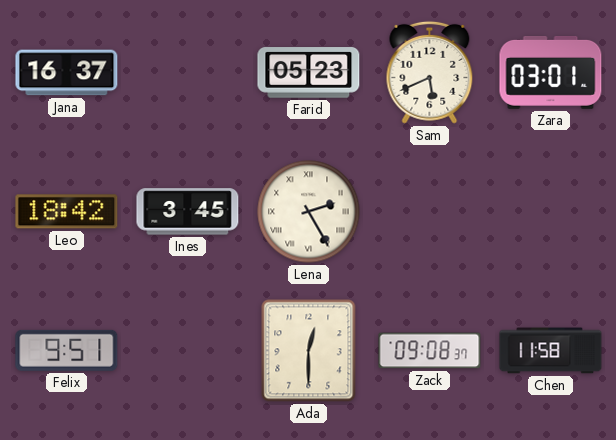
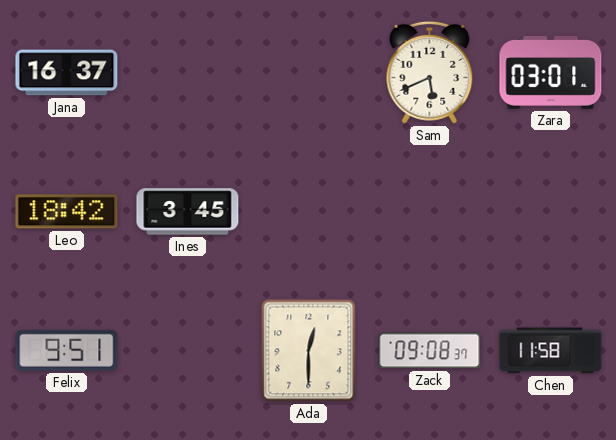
Farid: 05:23 -> none (309, 73)
Lena: 2:25 -> none (309, 212)
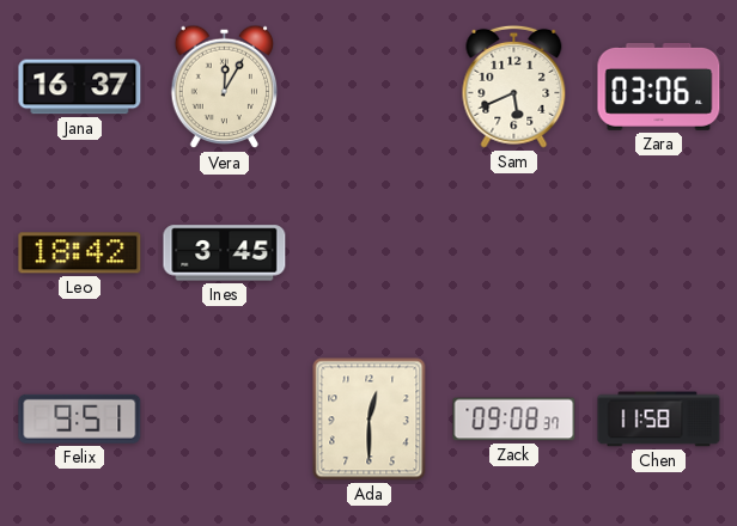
Vera: none -> 12:05 (225, 87)
Zara: 03:01 -> 03:06 (659, 86)
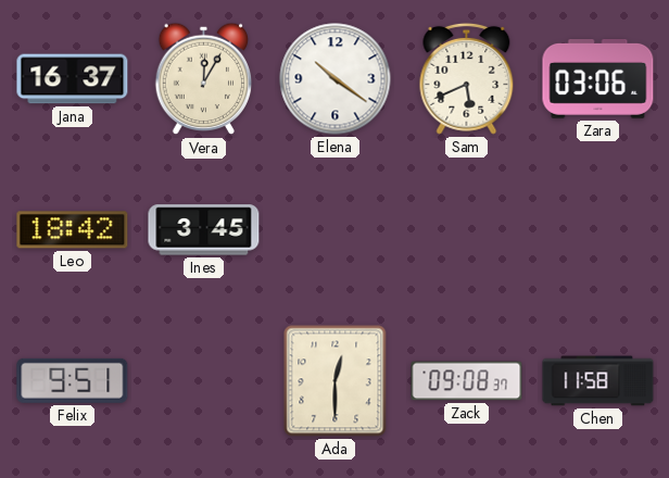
Elena: none -> 10:21 (336, 79)
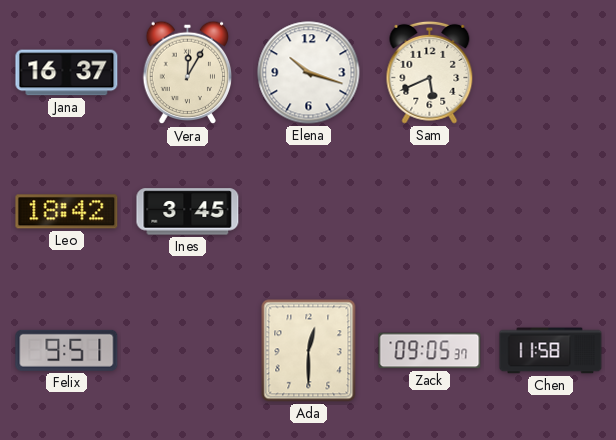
Elena: 10:21 -> 10:18 (309, 73)
Zara: 03:06 -> none (598, 78)
Zack: 09:08 -> 09:05 (430, 351)
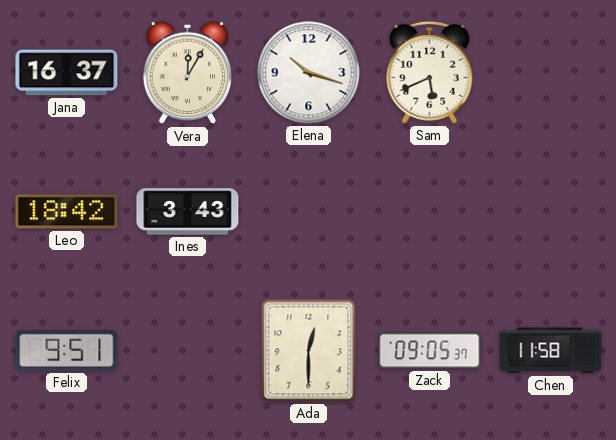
Ines: 3:45 -> 3:43 (188, 212)
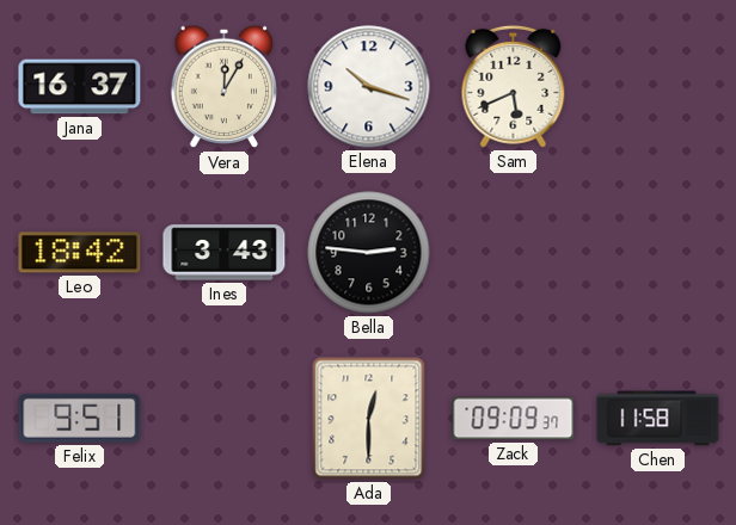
Bella: none -> 2:46 (369, 253)
Zack: 09:05 -> 09:09 (514, 419)
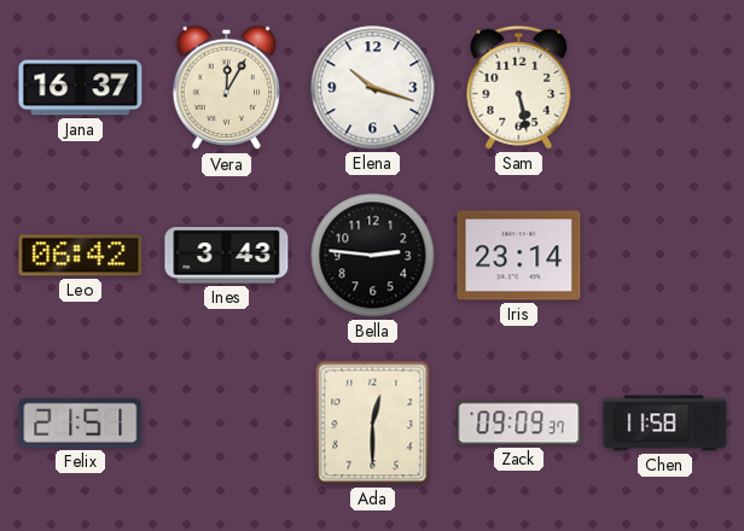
Sam: 5:41 -> 5:28 (519, 87)
Leo: 18:42 -> 06:42 (81, 256)
Iris: none -> 23:14 (519, 256)
Felix: 9:51 -> 21:51 (81, 422)
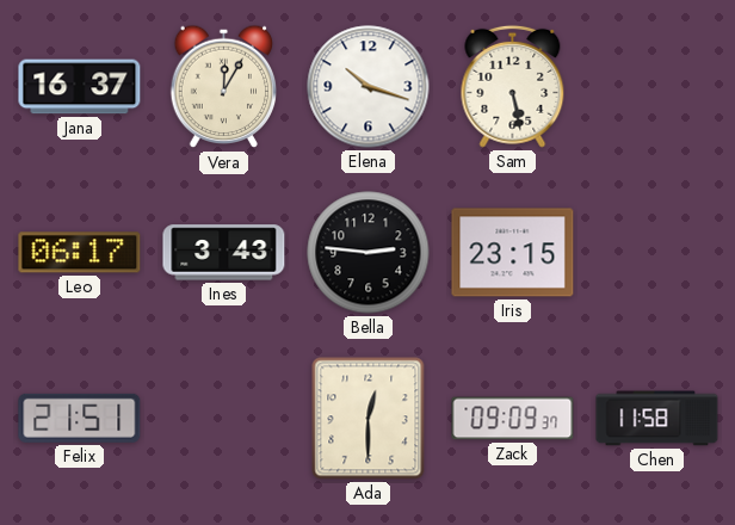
Leo: 06:42 -> 06:17 (80, 253)
Iris: 23:14 -> 23:15 (513, 253)
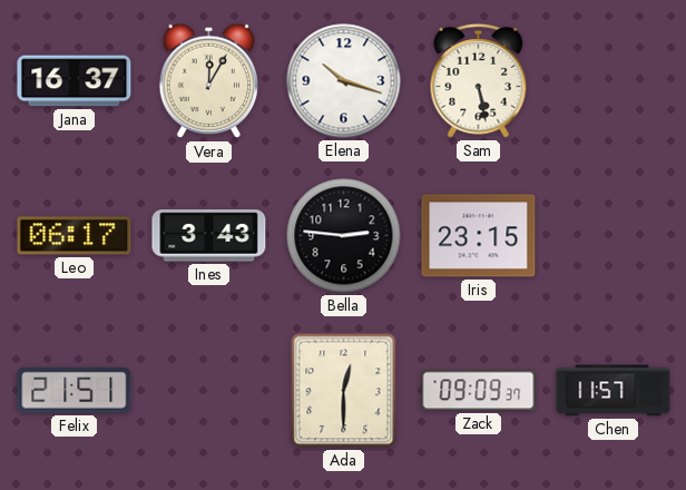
Chen: 11:58 -> 11:57 (614, 391)
